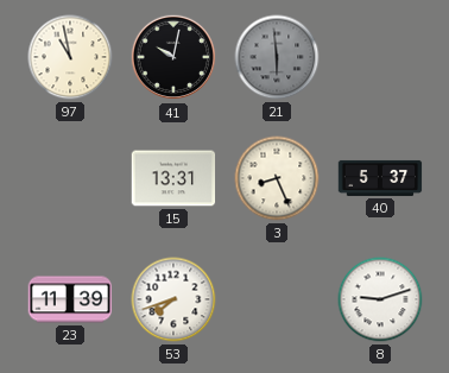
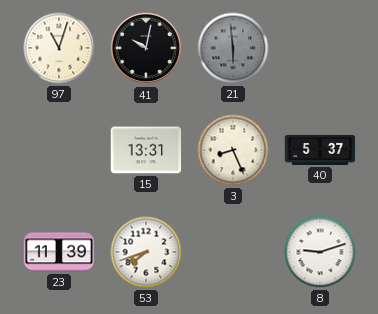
97: 10:58 -> 11:03 (59, 48)
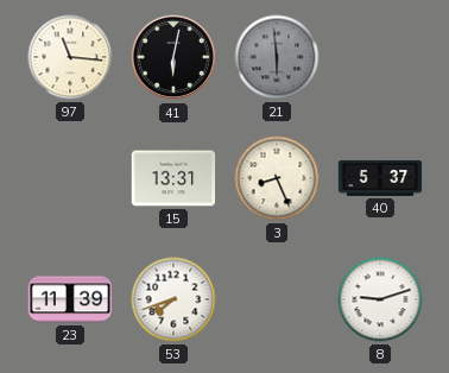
97: 11:03 -> 11:16 (70, 57)
41: 10:02 -> 6:02 (173, 57)
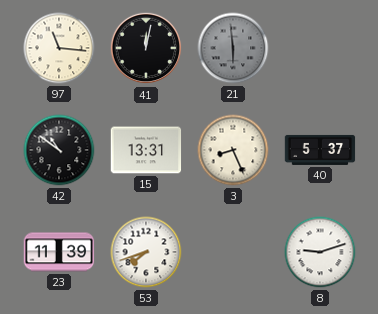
41: 6:02 -> 12:02 (146, 48)
42: none -> 10:51 (59, 150)
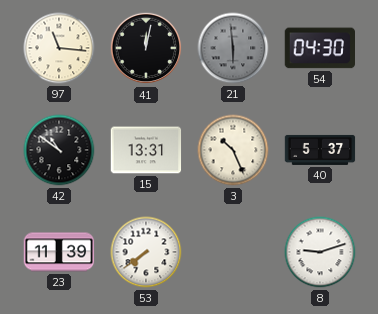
54: none -> 04:30 (319, 48)
3: 8:26 -> 10:26 (233, 150)
53: 7:42 -> 7:39 (146, 252)
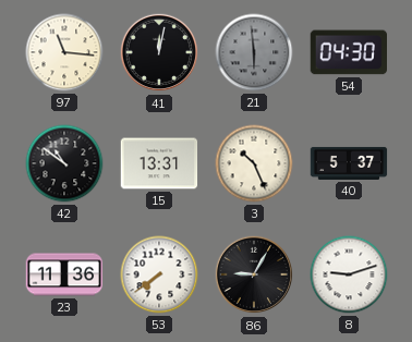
23: 11:39 -> 11:36 (64, 274)
86: none -> 9:05 (254, 274)
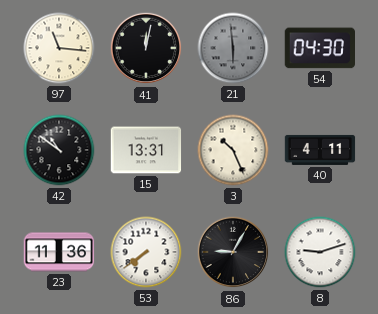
40: 5:37 -> 4:11 (320, 150)
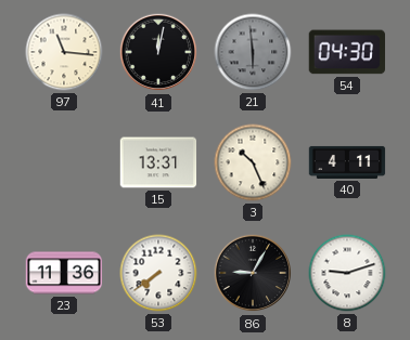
42: 10:51 -> none (59, 150)
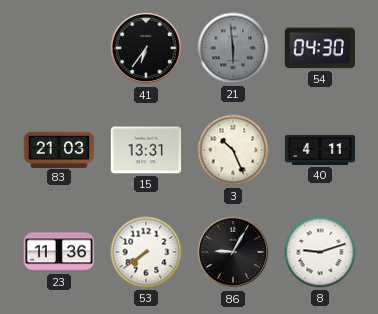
97: 11:16 -> none (64, 52)
41: 12:02 -> 6:36 (146, 48)
83: none -> 21:03 (59, 149)
